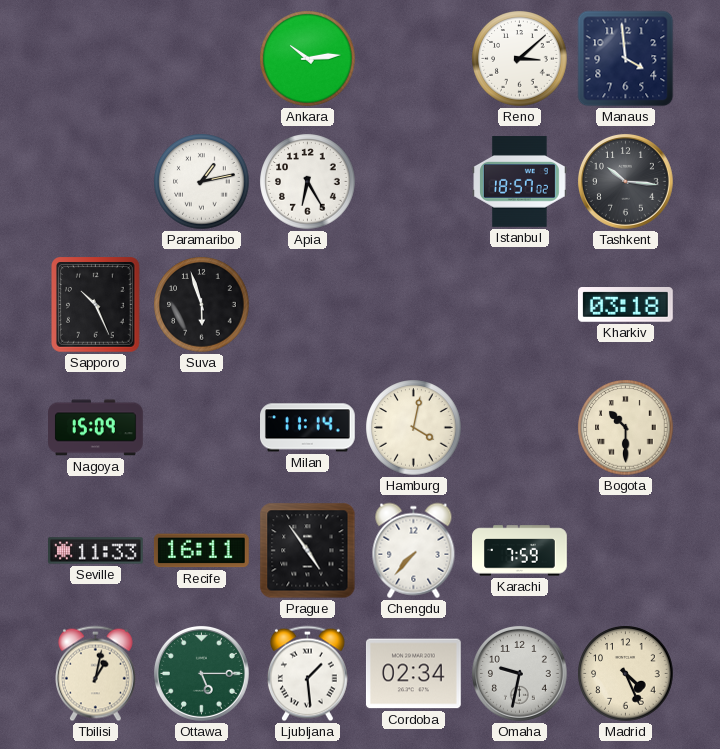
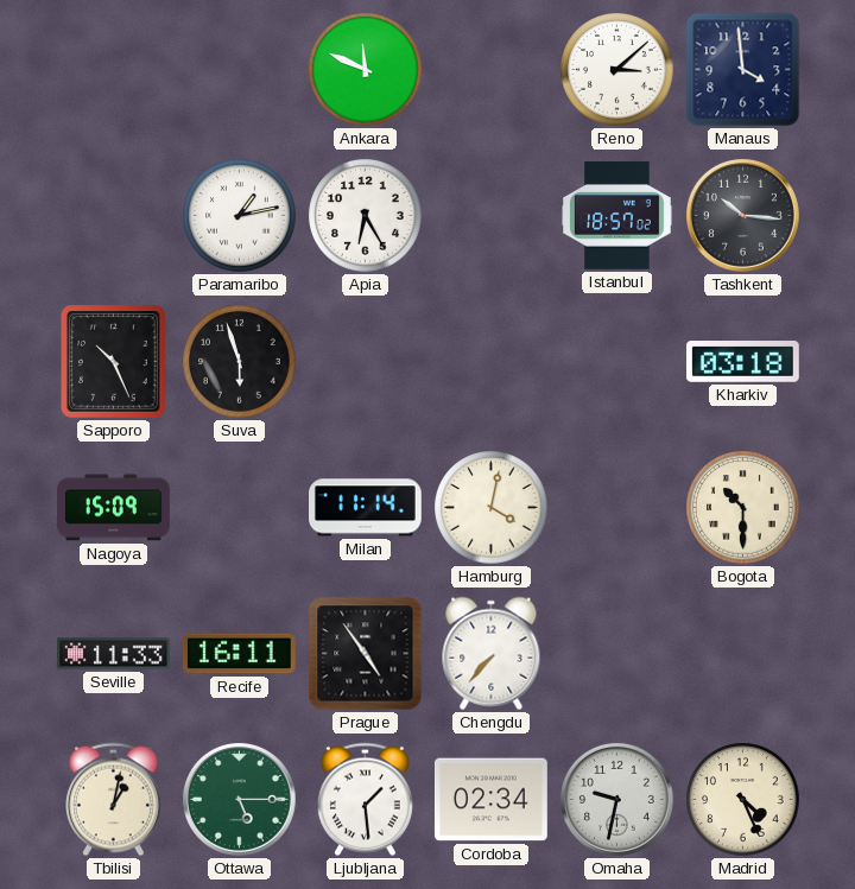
Ankara: 10:14 -> 11:49 (366, 70)
Karachi: 7:59 -> none (520, 551)
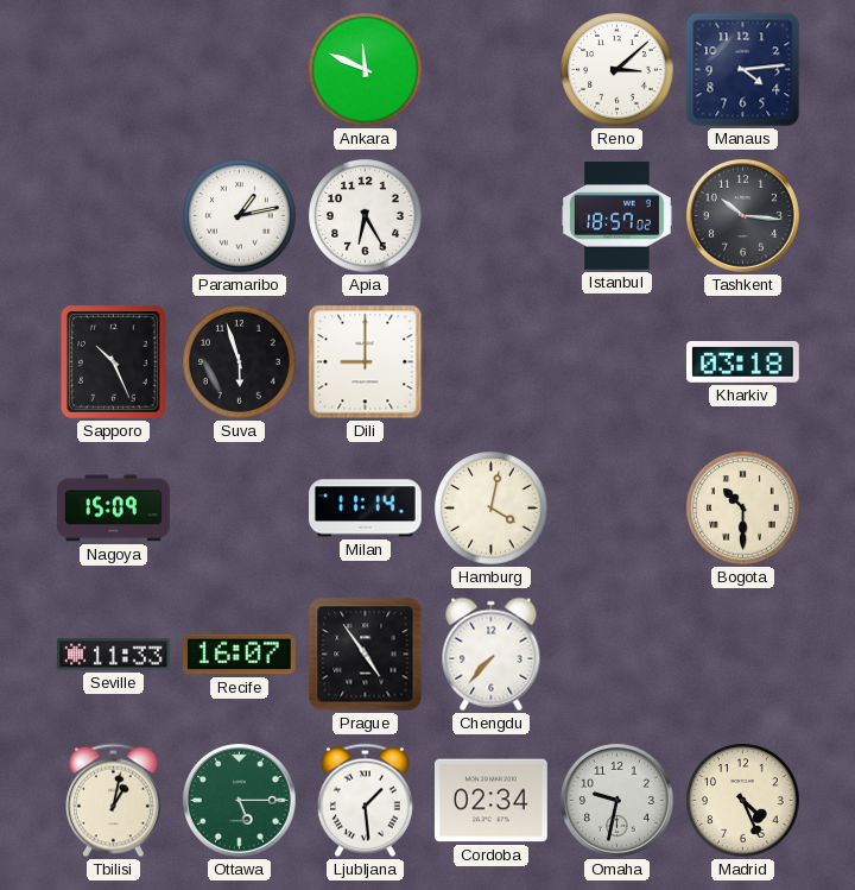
Manaus: 3:59 -> 4:14 (743, 70)
Dili: none -> 9:00 (366, 362)
Recife: 16:11 -> 16:07 (239, 655)
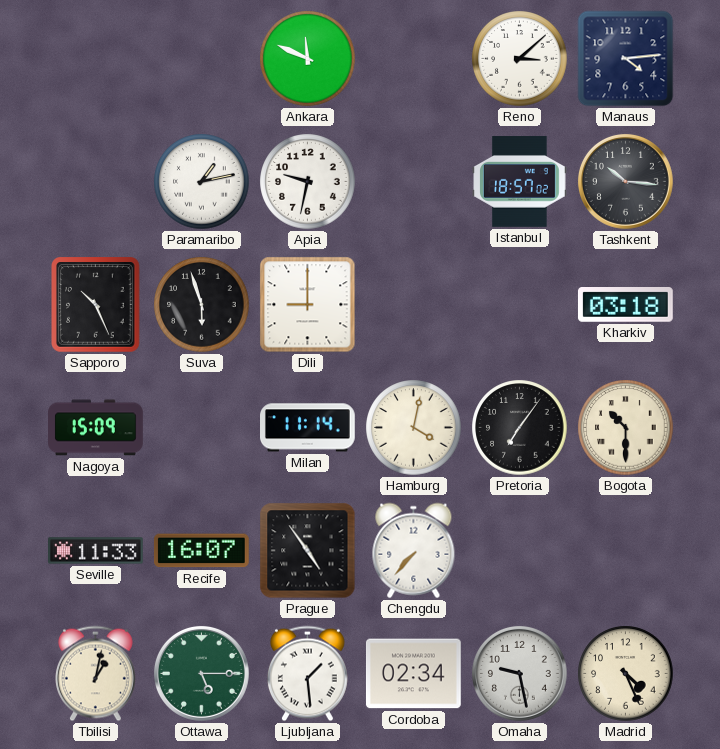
Apia: 6:25 -> 9:32 (308, 182)
Pretoria: none -> 7:06 (520, 428)
Omaha: 9:32 -> 9:28 (519, 673)
